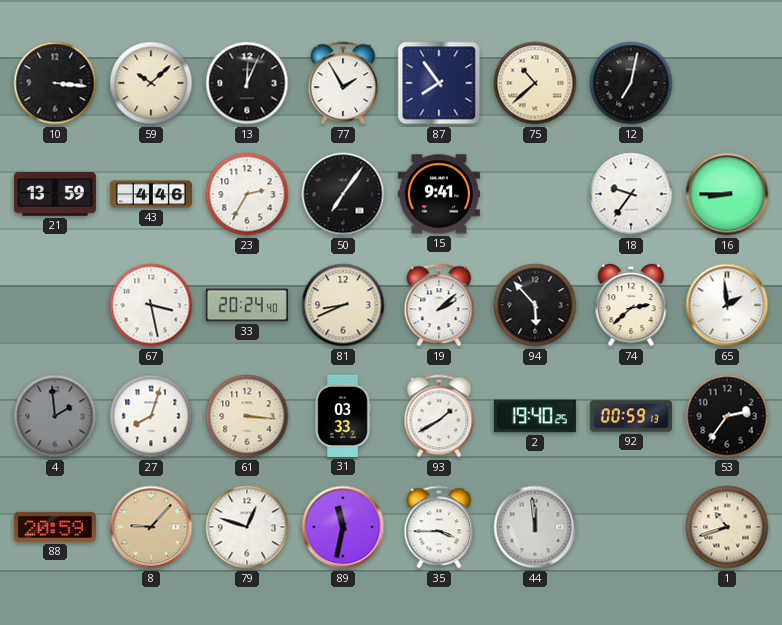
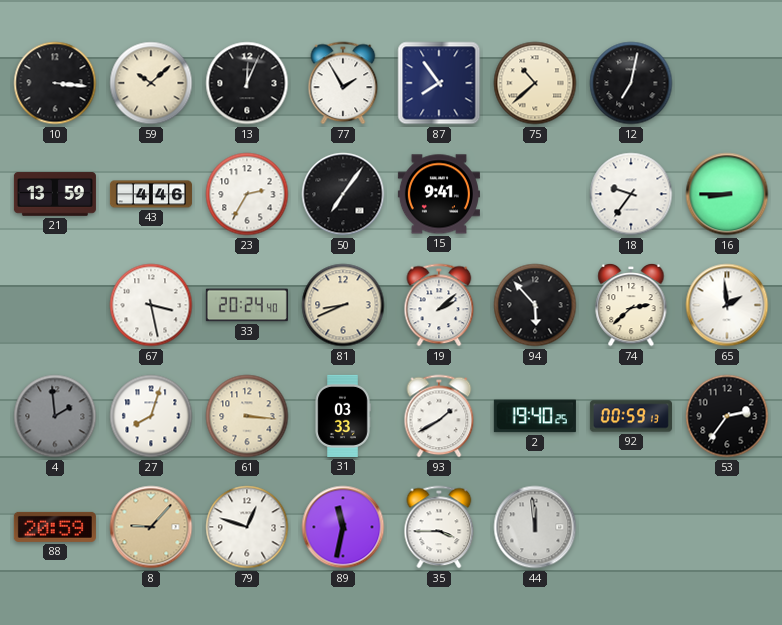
1: 10:42 -> none (727, 527)
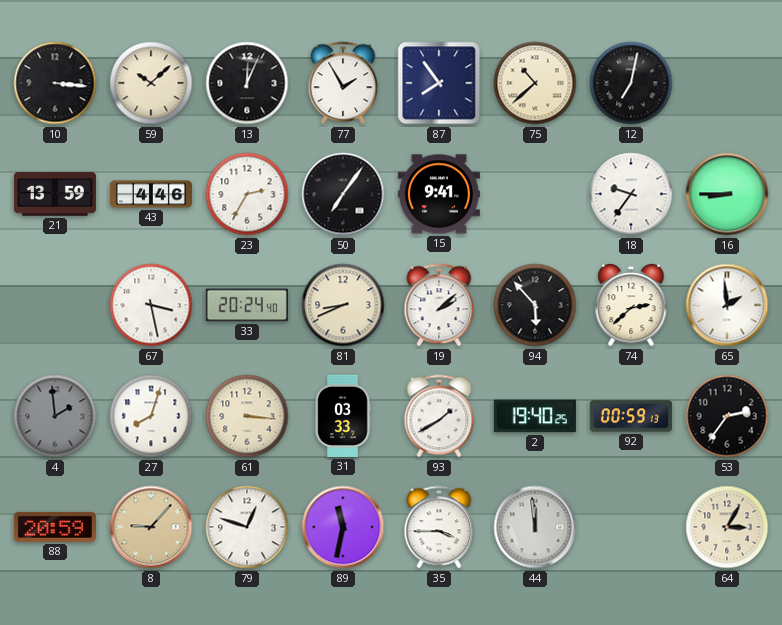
64: none -> 3:05 (727, 527)
